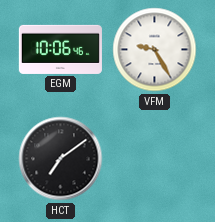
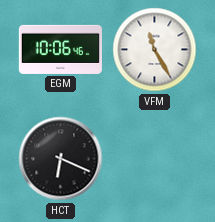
VFM: 9:25 -> 11:25 (155, 50)
HCT: 7:09 -> 6:19 (61, 159)
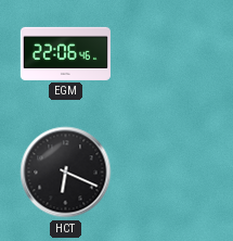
EGM: 10:06 -> 22:06 (65, 53)
VFM: 11:25 -> none (155, 50)
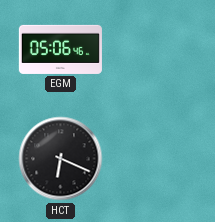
EGM: 22:06 -> 05:06 (60, 49)
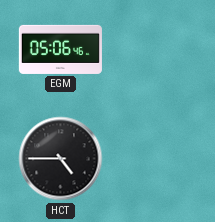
HCT: 6:19 -> 4:45 (61, 159)
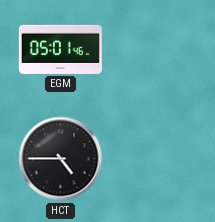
EGM: 05:06 -> 05:01 (60, 49)
